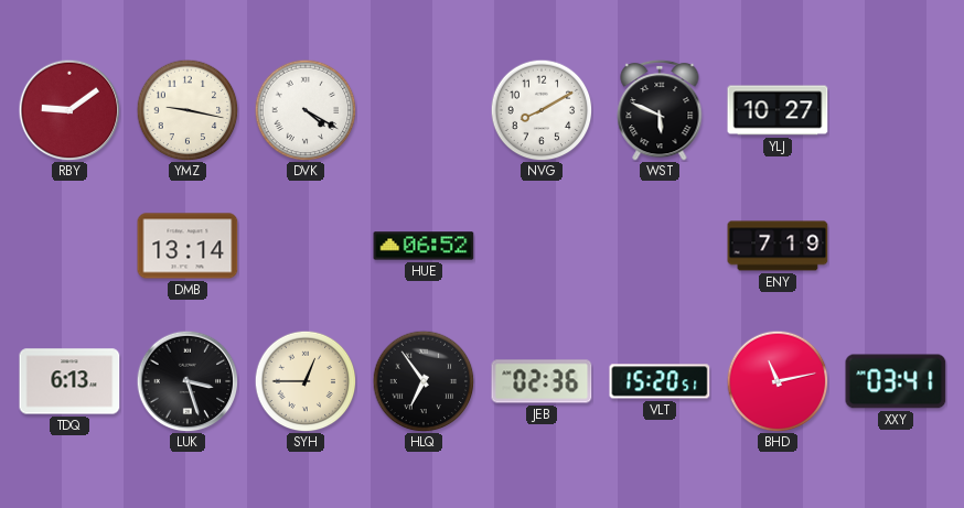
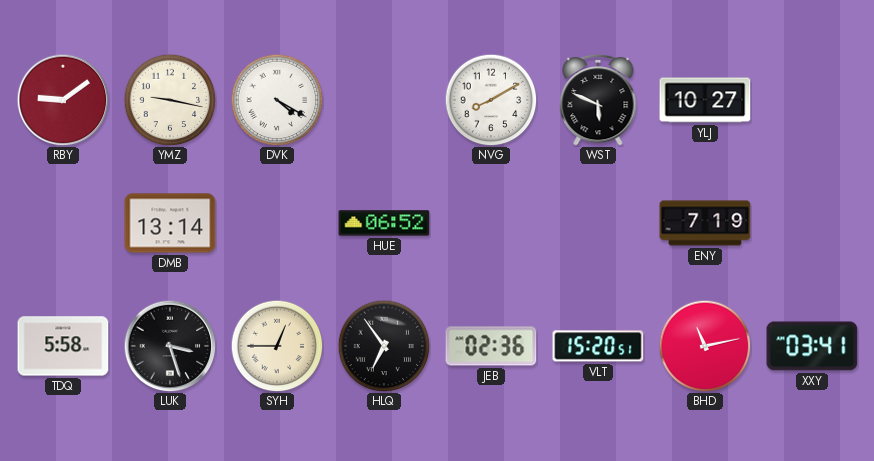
TDQ: 6:13 -> 5:58 (63, 346)
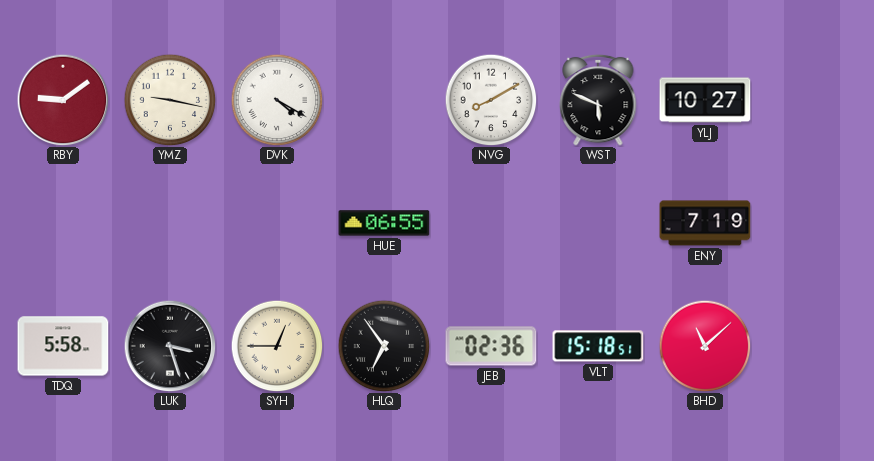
DMB: 13:14 -> none (170, 223)
HUE: 06:52 -> 06:55 (384, 223)
VLT: 15:20 -> 15:18 (598, 346)
BHD: 11:13 -> 11:08 (705, 346)
XXY: 03:41 -> none (812, 346)
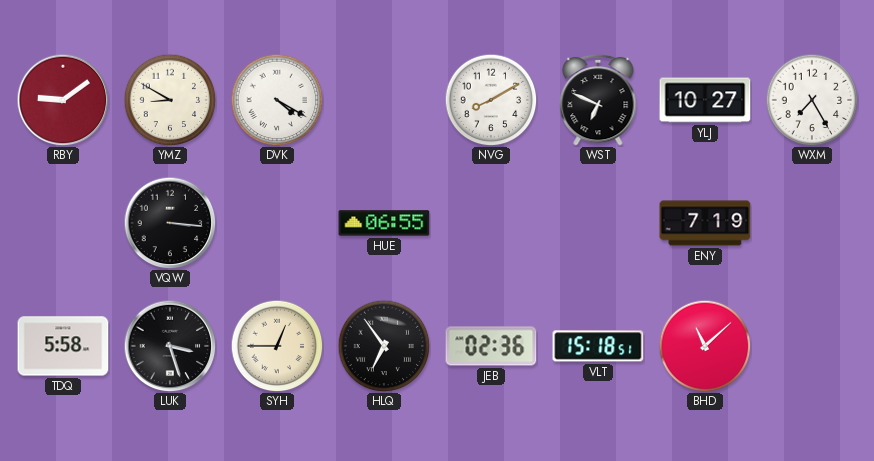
YMZ: 9:17 -> 8:50 (170, 100)
WST: 5:49 -> 6:49 (598, 100)
WXM: none -> 7:25 (812, 100)
VQW: none -> 3:16 (170, 223)
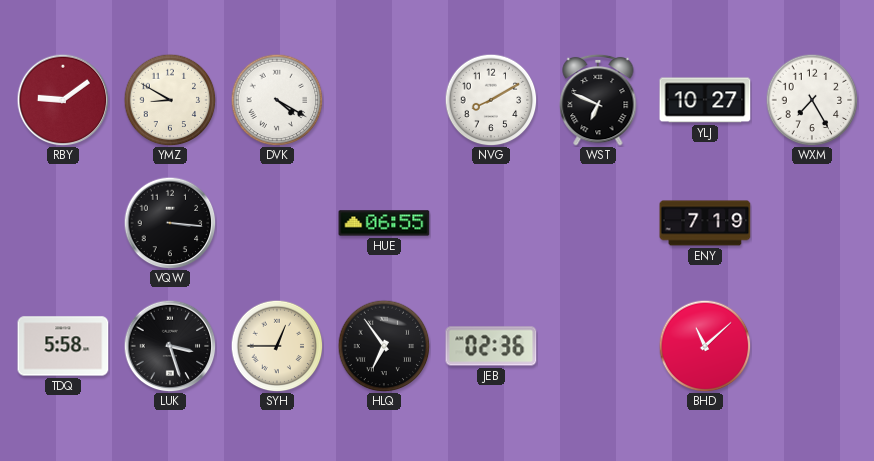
VLT: 15:18 -> none (598, 346)
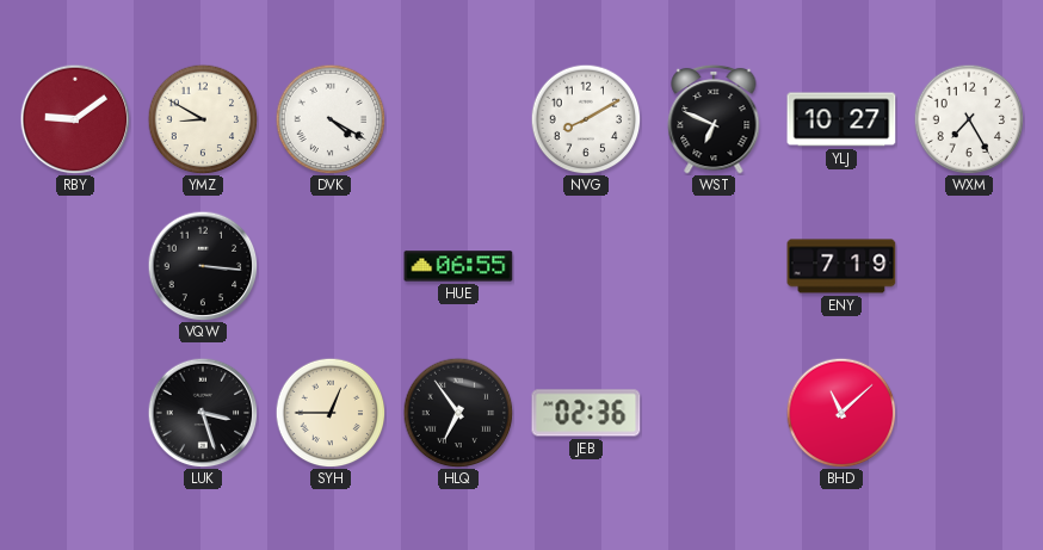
TDQ: 5:58 -> none (63, 346)
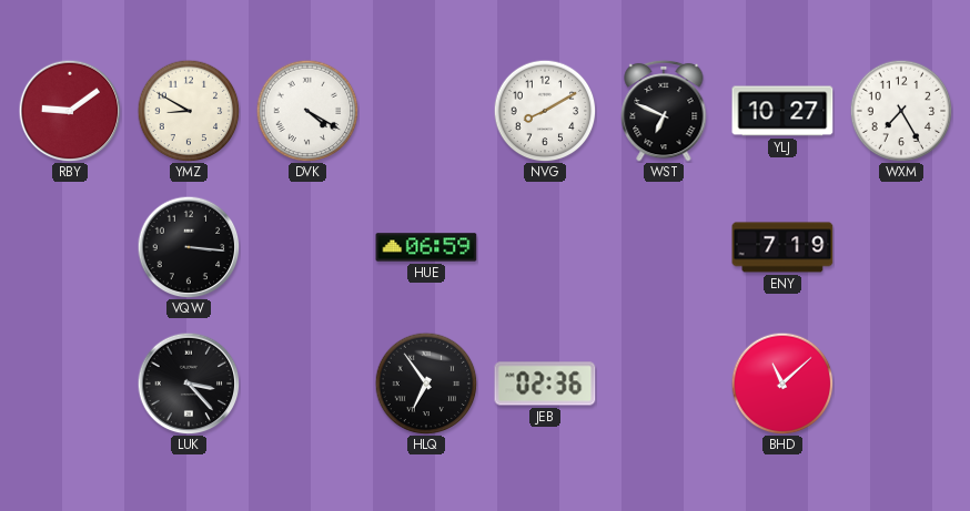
HUE: 06:55 -> 06:59 (426, 247)
LUK: 3:27 -> 3:23 (189, 384)
SYH: 12:45 -> none (331, 413)
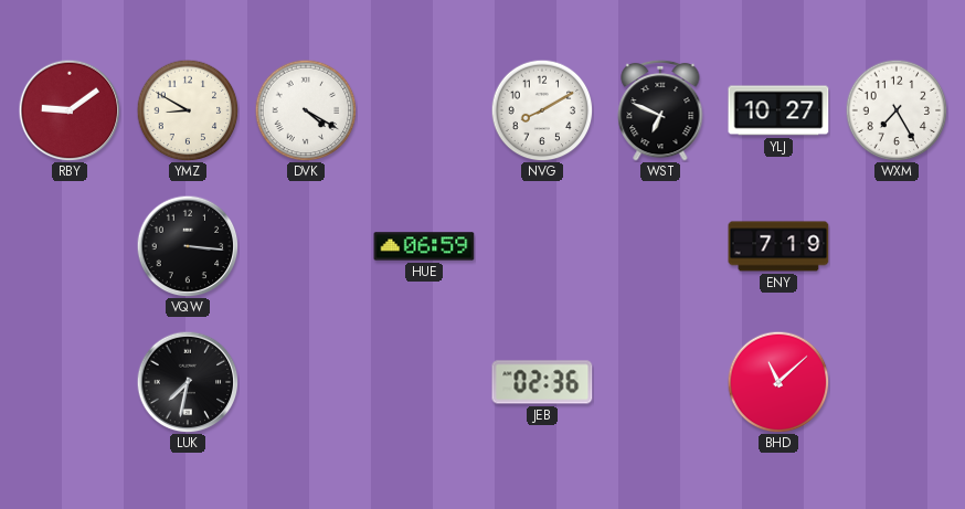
LUK: 3:23 -> 7:32 (188, 382)
HLQ: 6:54 -> none (426, 384)
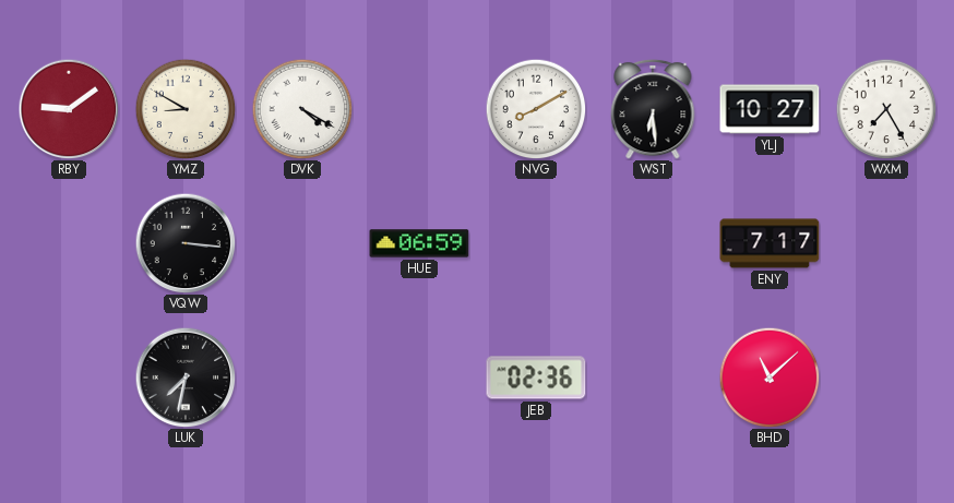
WST: 6:49 -> 6:29 (653, 109)
ENY: 7:19 -> 7:17 (770, 243)
